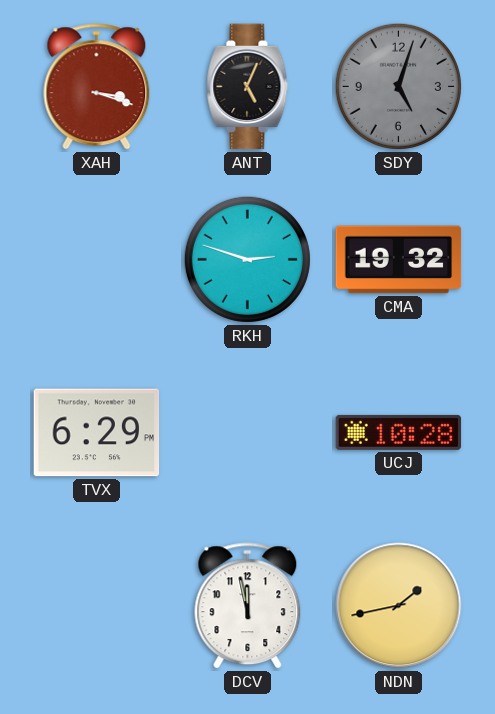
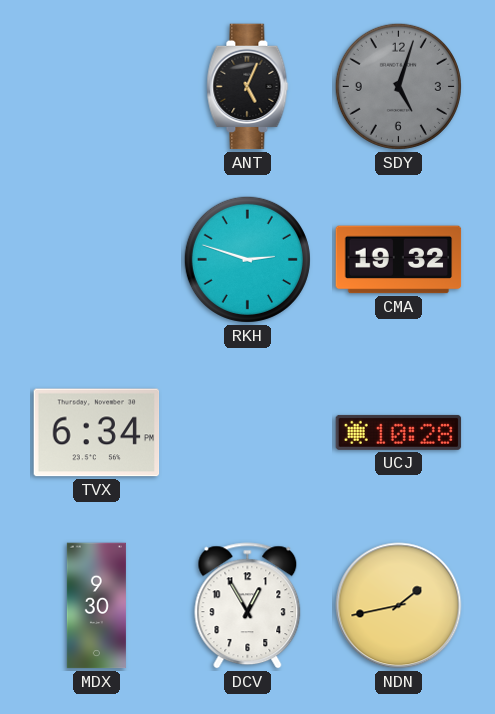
XAH: 3:18 -> none (97, 87)
TVX: 6:29 -> 6:34 (97, 433)
MDX: none -> 9:30 (96, 606)
DCV: 11:58 -> 12:55 (248, 606)
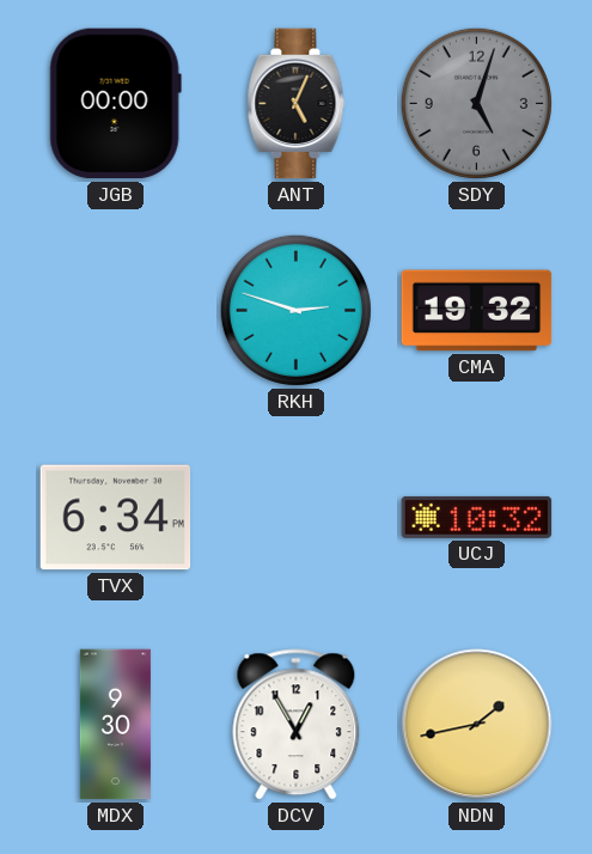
JGB: none -> 00:00 (115, 104)
UCJ: 10:28 -> 10:32 (477, 517)
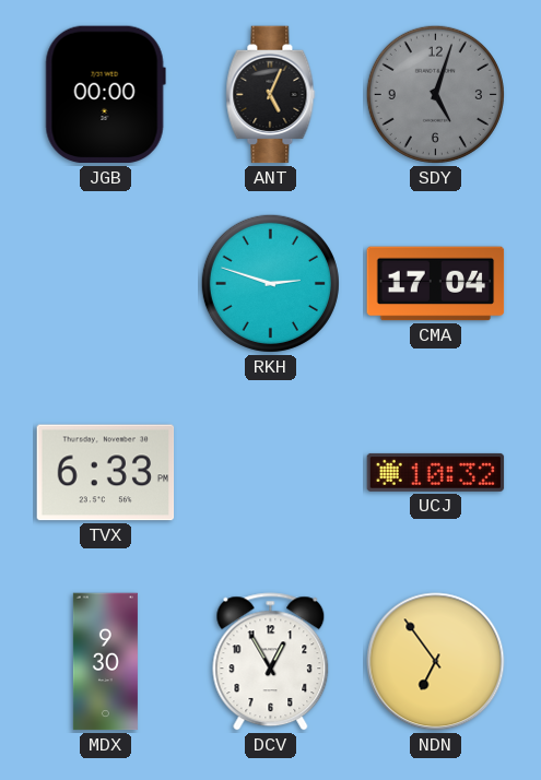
CMA: 19:32 -> 17:04 (436, 284)
TVX: 6:34 -> 6:33 (106, 473)
NDN: 1:43 -> 6:54 (436, 662)
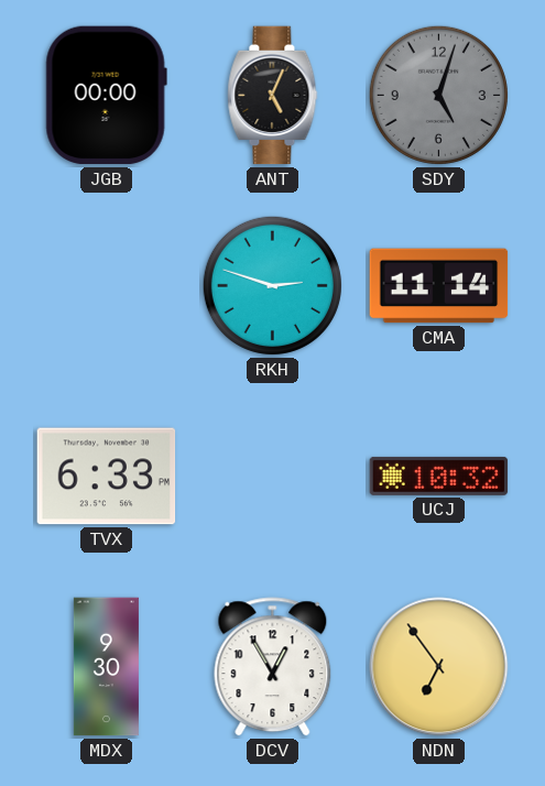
CMA: 17:04 -> 11:14 (439, 286)
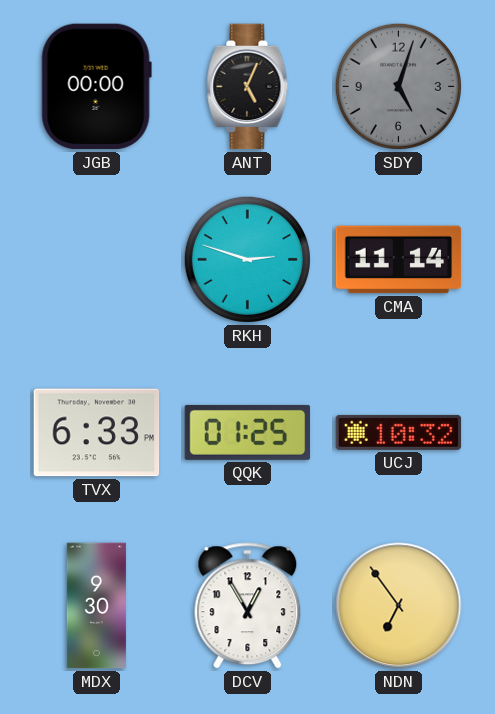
QQK: none -> 01:25 (248, 432)
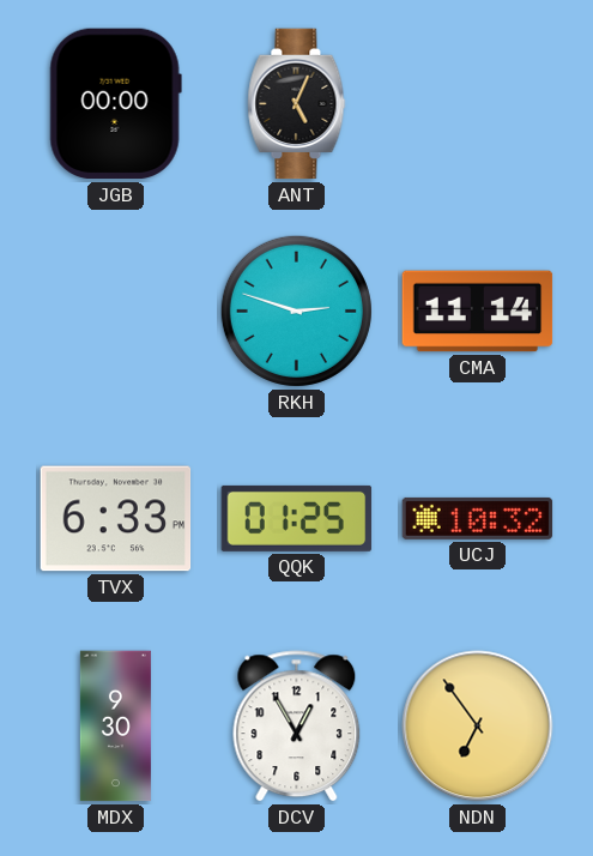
SDY: 5:03 -> none (398, 86)
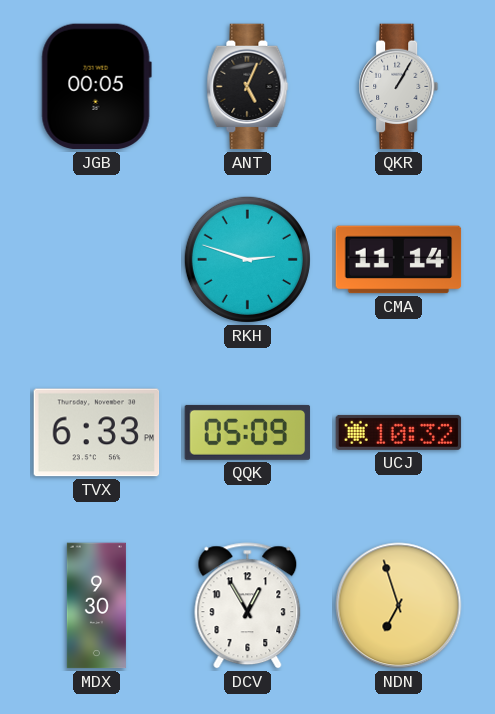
JGB: 00:00 -> 00:05 (96, 87)
QKR: none -> 1:05 (399, 87)
QQK: 01:25 -> 05:09 (248, 432)
NDN: 6:54 -> 6:57 (399, 606)
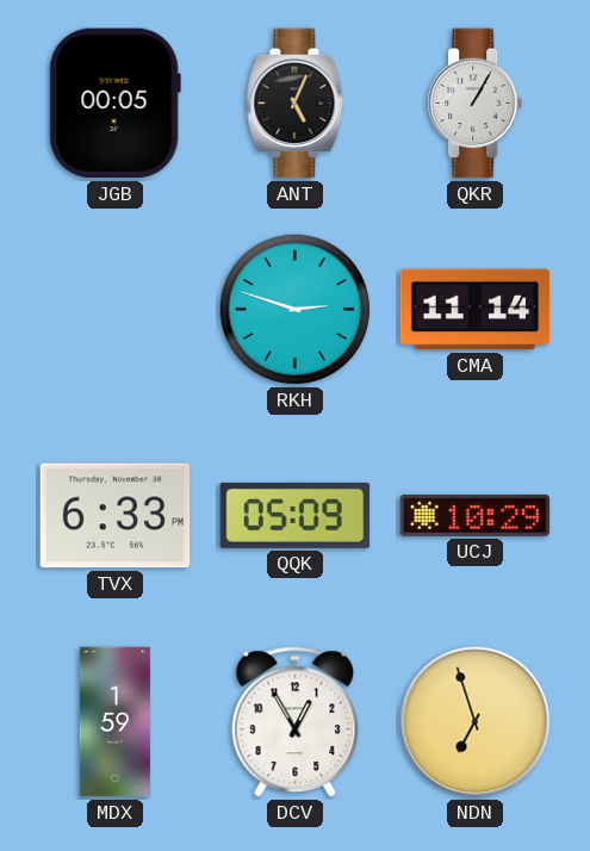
UCJ: 10:32 -> 10:29 (476, 515)
MDX: 9:30 -> 1:59 (114, 722)
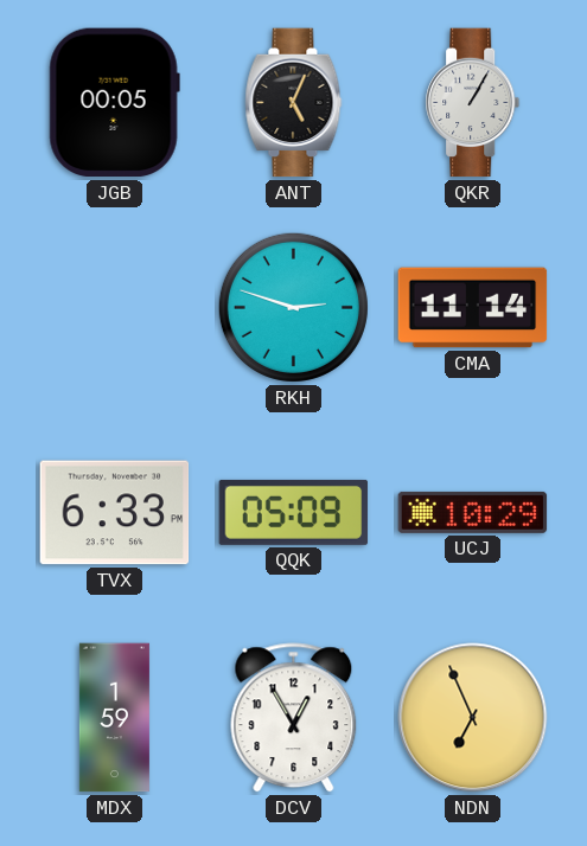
NDN: 6:57 -> 6:56 (473, 718)
